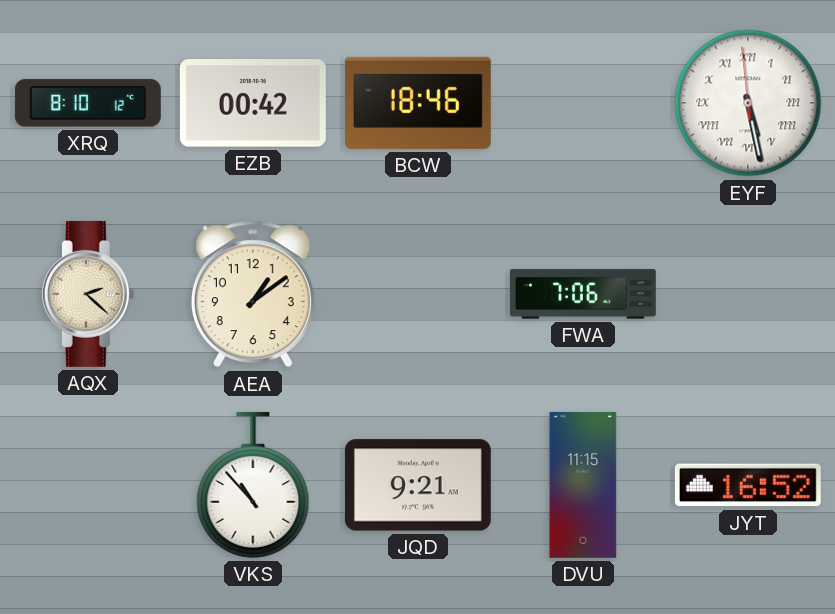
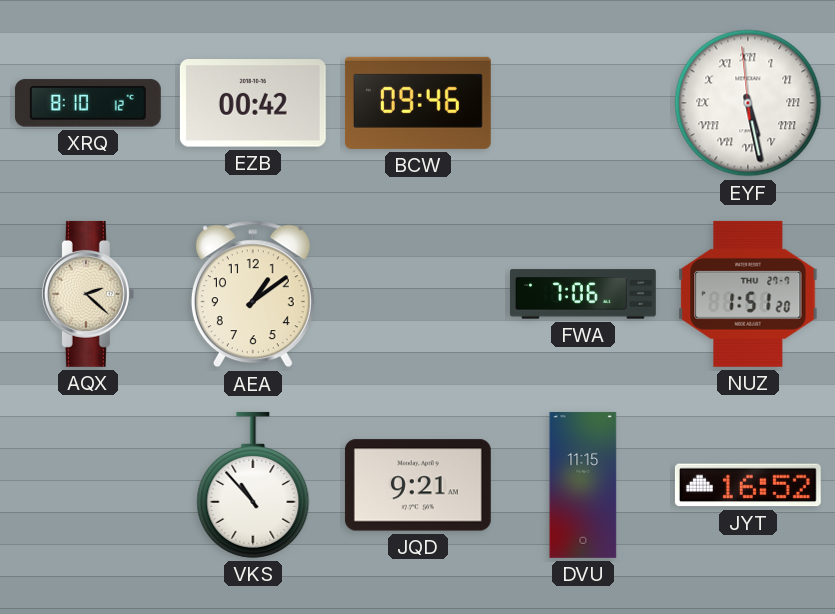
BCW: 18:46 -> 09:46 (418, 103)
NUZ: none -> 1:51 (748, 294)
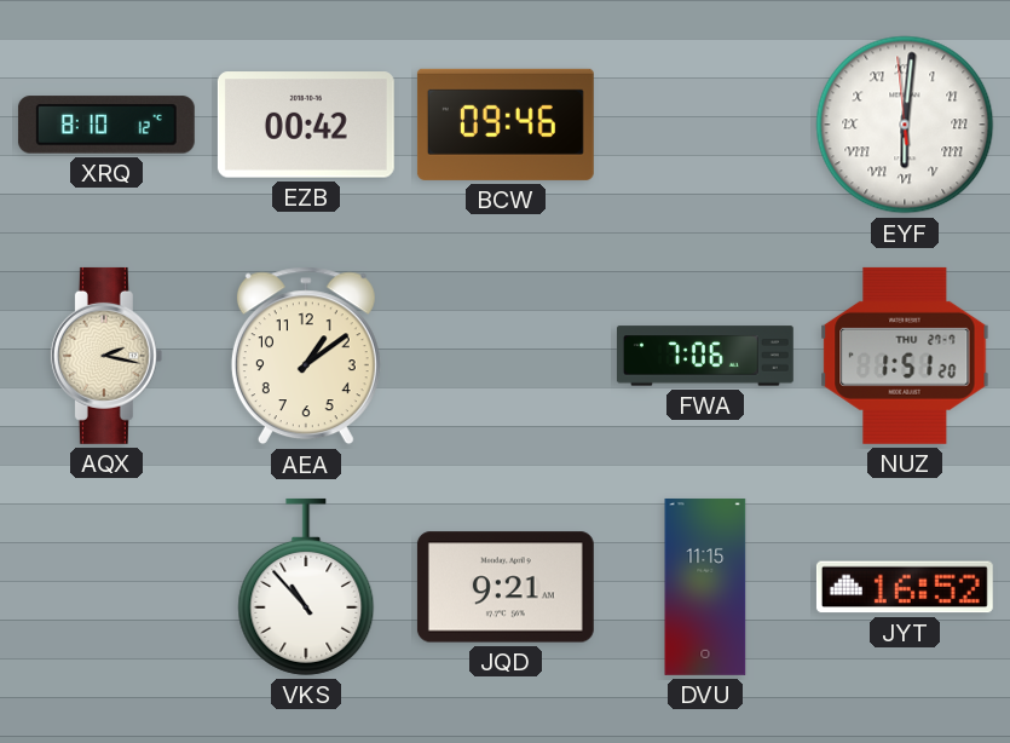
EYF: 5:27 -> 6:00 (905, 125)
AQX: 2:22 -> 2:17 (106, 356)
